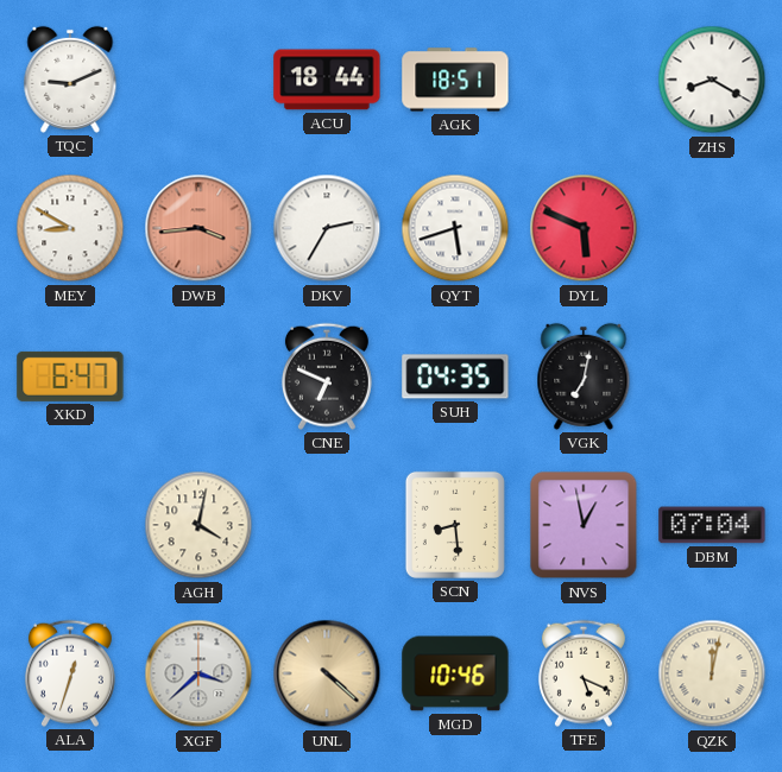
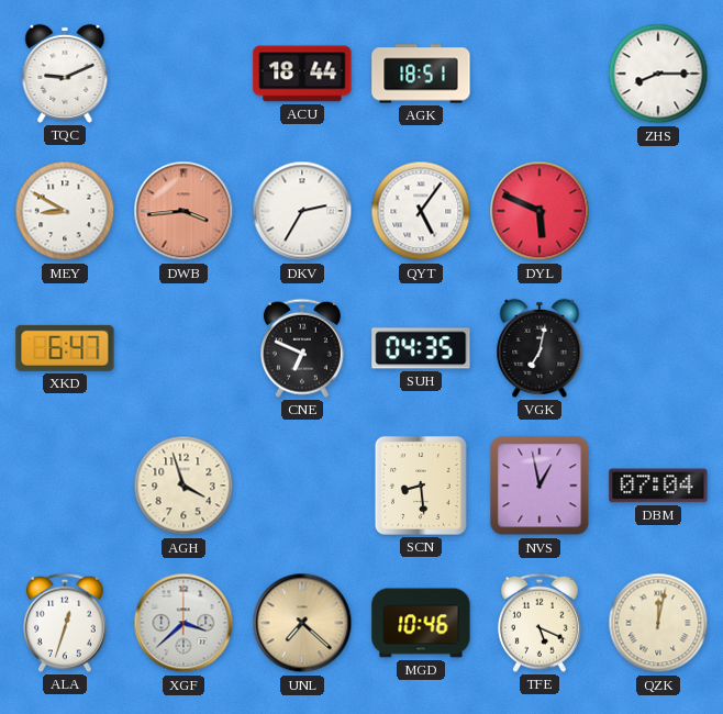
ZHS: 8:20 -> 8:15 (658, 74)
QYT: 5:42 -> 5:06 (421, 211)
AGH: 4:02 -> 3:57 (183, 486)
UNL: 4:22 -> 7:22 (302, 623)
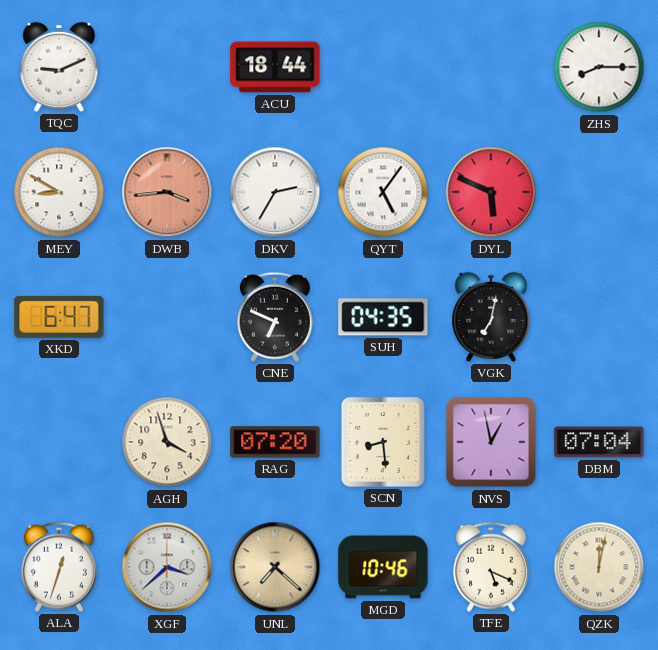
AGK: 18:51 -> none (421, 74)
RAG: none -> 07:20 (275, 442)
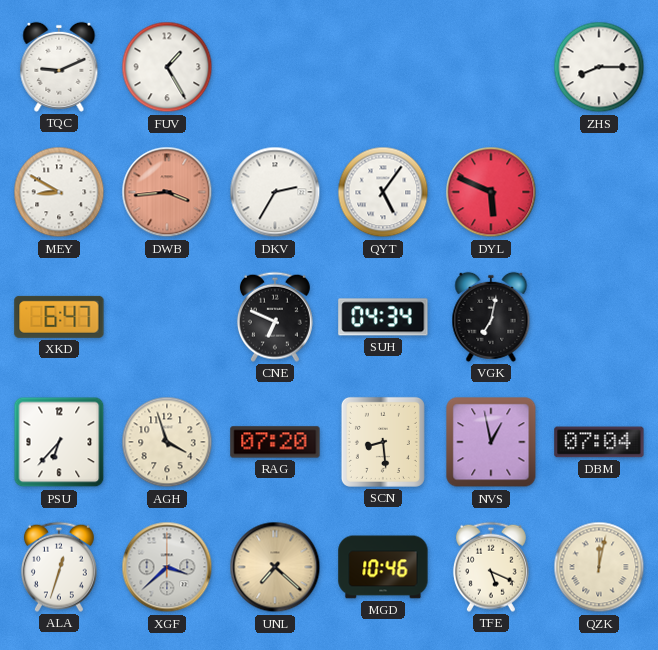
FUV: none -> 1:25 (167, 67)
ACU: 18:44 -> none (275, 67)
SUH: 04:35 -> 04:34 (383, 317)
PSU: none -> 6:37 (59, 442)
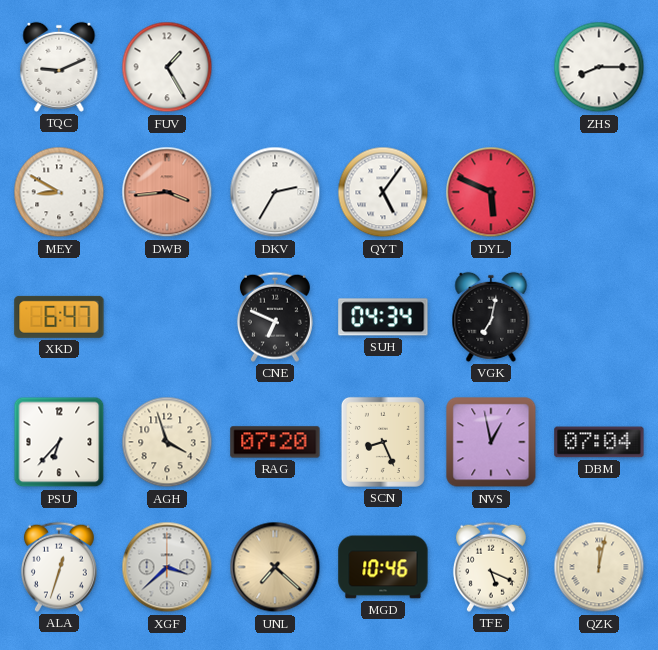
SCN: 8:29 -> 8:26 (383, 442)
